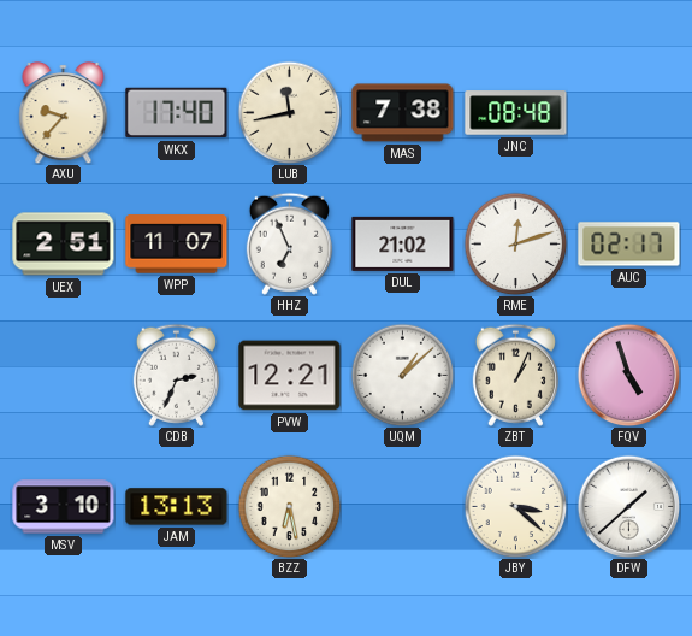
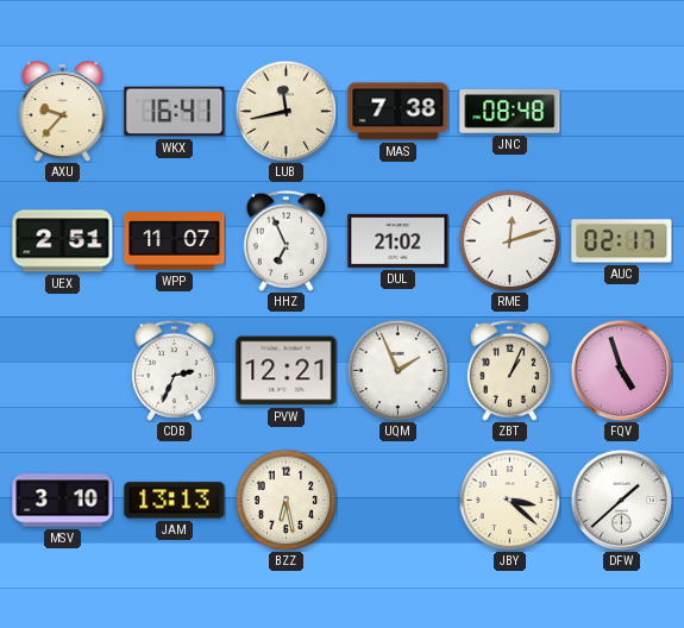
WKX: 17:40 -> 16:41 (175, 112)
UQM: 1:08 -> 1:56 (397, 370)
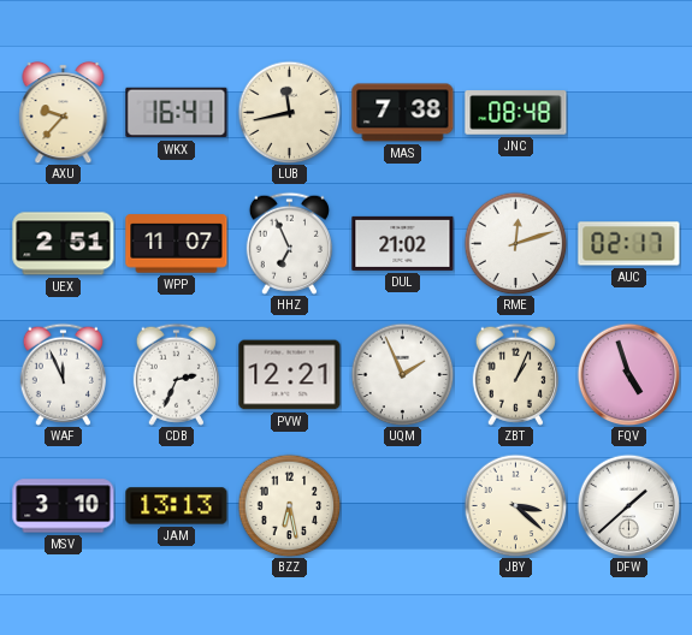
WAF: none -> 11:56 (63, 374)
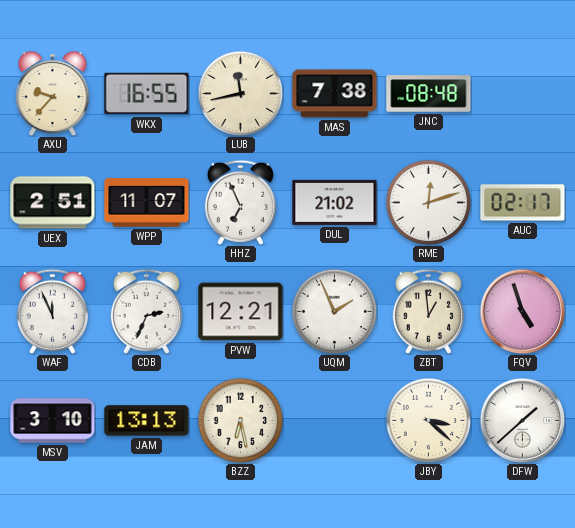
WKX: 16:41 -> 16:55 (147, 94)
ZBT: 1:04 -> 12:59 (428, 311)
